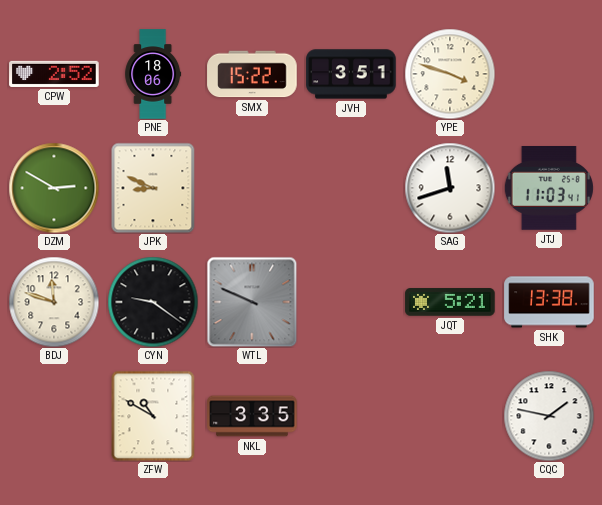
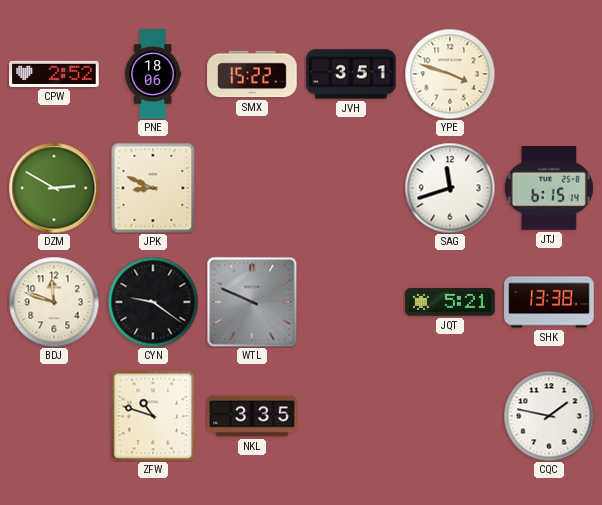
JTJ: 11:03 -> 6:15 (549, 189)
ZFW: 10:50 -> 10:48 (153, 416)
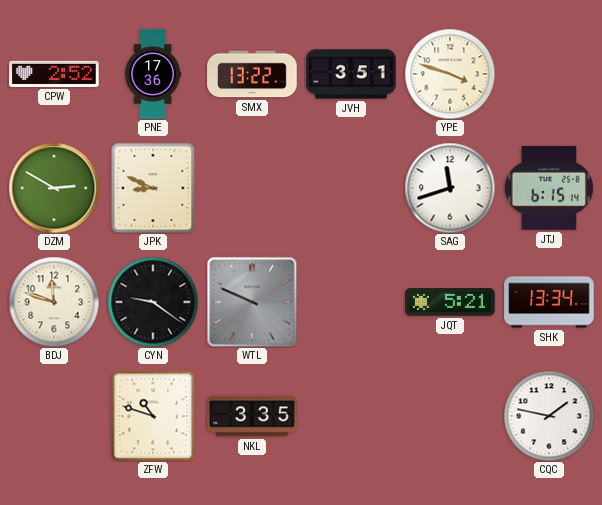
PNE: 18:06 -> 17:36 (153, 74)
SMX: 15:22 -> 13:22 (252, 74)
SHK: 13:38 -> 13:34 (549, 302)
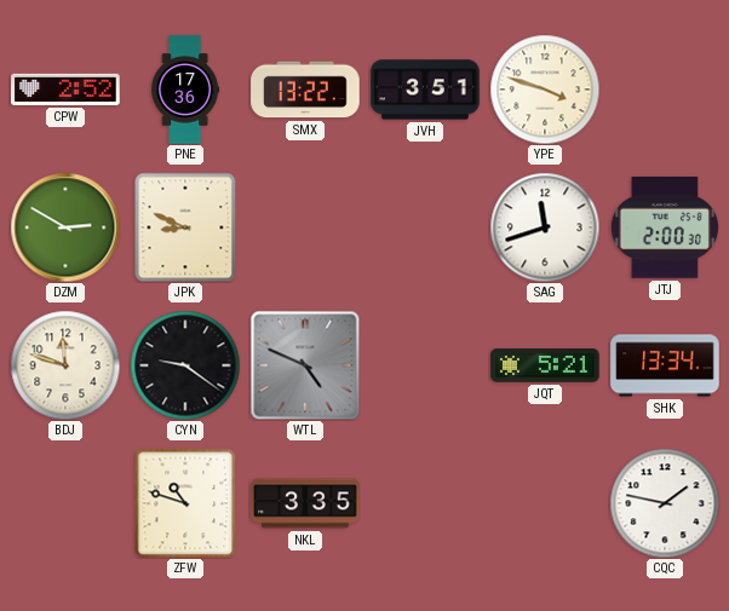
JTJ: 6:15 -> 2:00 (665, 229)
WTL: 9:49 -> 4:49 (305, 365)
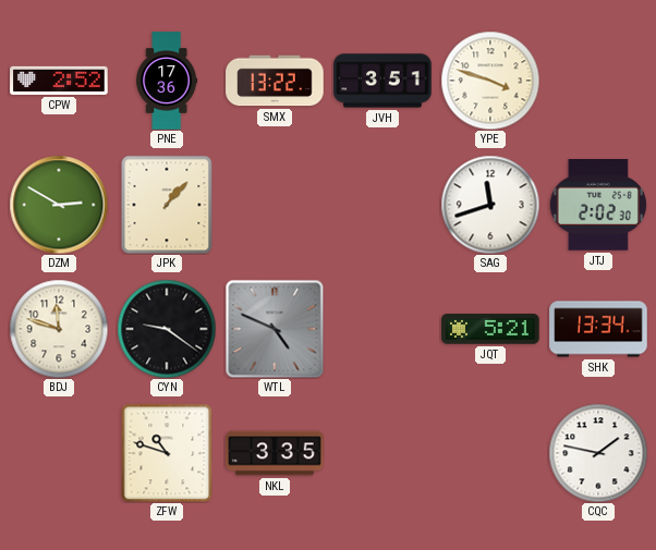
JPK: 8:49 -> 1:07 (167, 205)
JTJ: 2:00 -> 2:02 (598, 206)
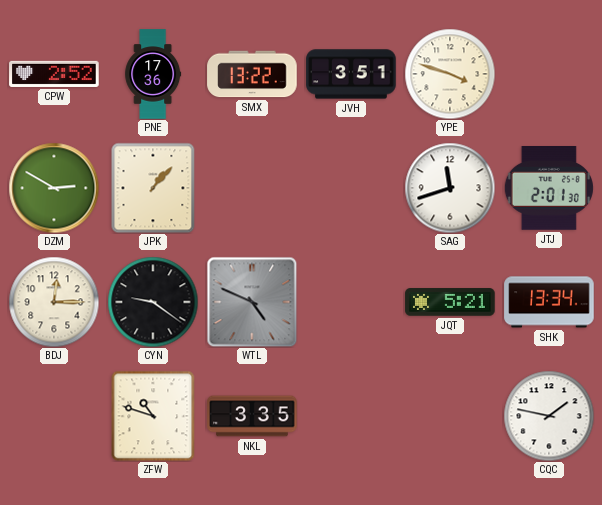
JTJ: 2:02 -> 2:01 (549, 189)
BDJ: 11:48 -> 12:15 (54, 302)
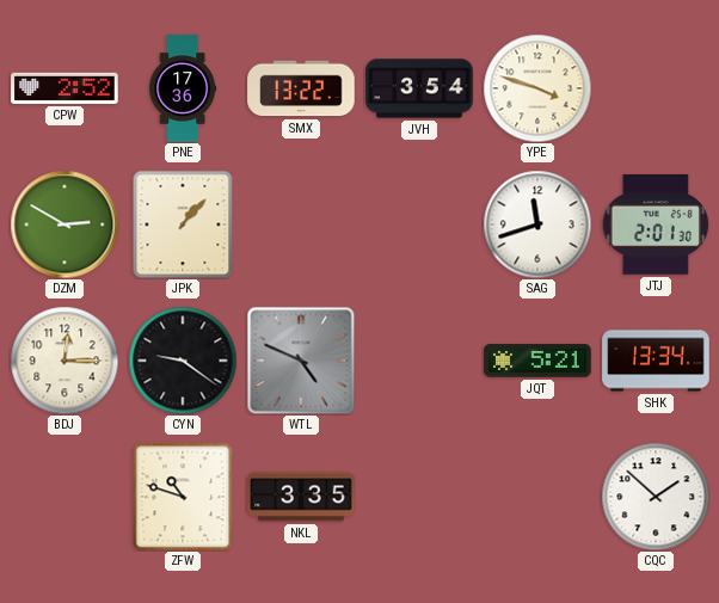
JVH: 3:51 -> 3:54 (419, 88)
CQC: 1:47 -> 1:52 (656, 497)
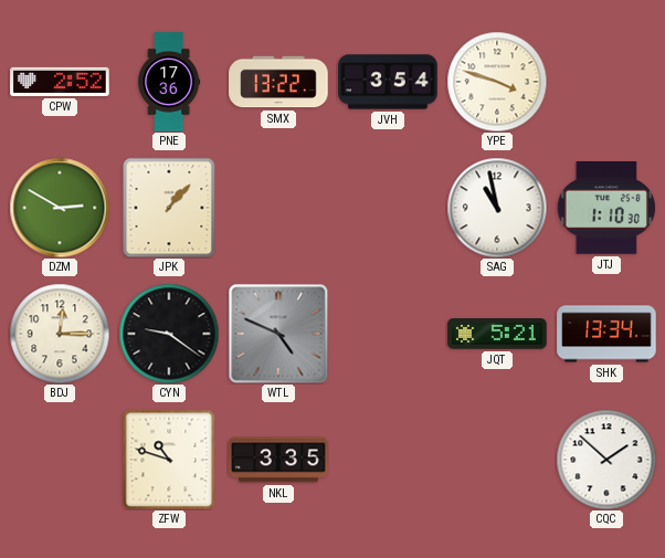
SAG: 11:42 -> 10:58 (497, 208)
JTJ: 2:01 -> 1:10 (606, 209)
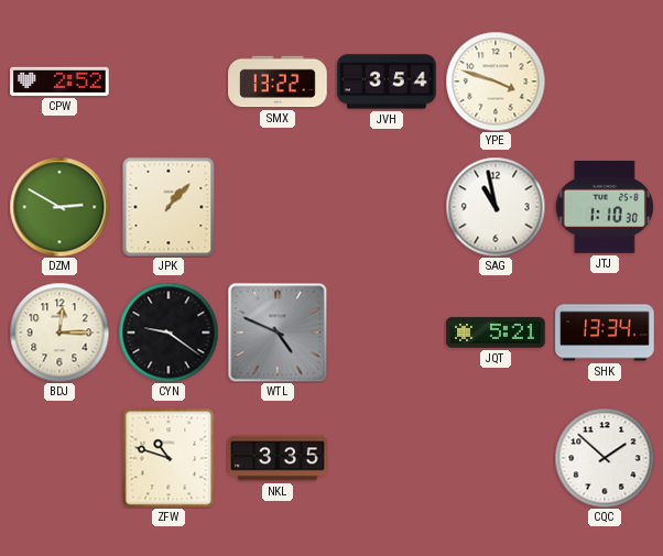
PNE: 17:36 -> none (169, 82)
